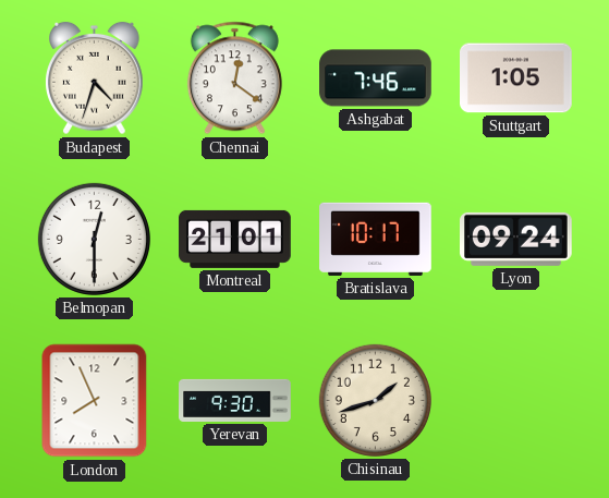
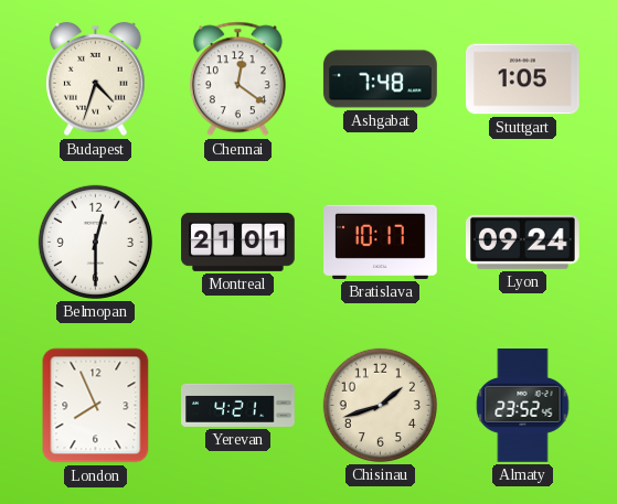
Ashgabat: 7:46 -> 7:48 (381, 79)
Yerevan: 9:30 -> 4:21 (238, 405)
Almaty: none -> 23:52 (523, 406)
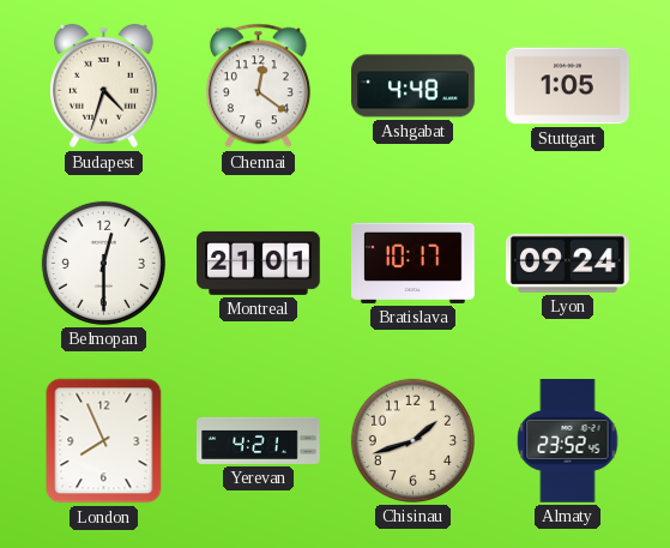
Ashgabat: 7:48 -> 4:48 (414, 86)
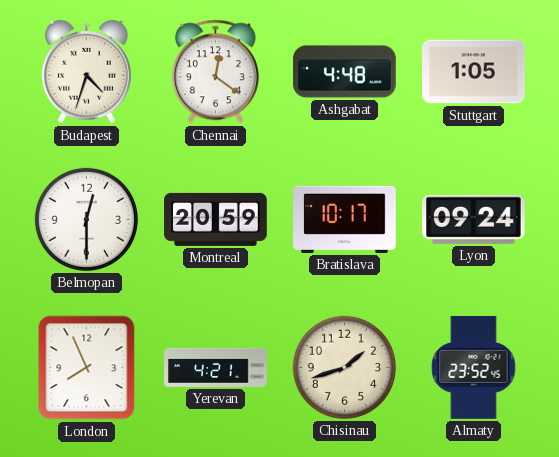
Montreal: 21:01 -> 20:59 (216, 219)
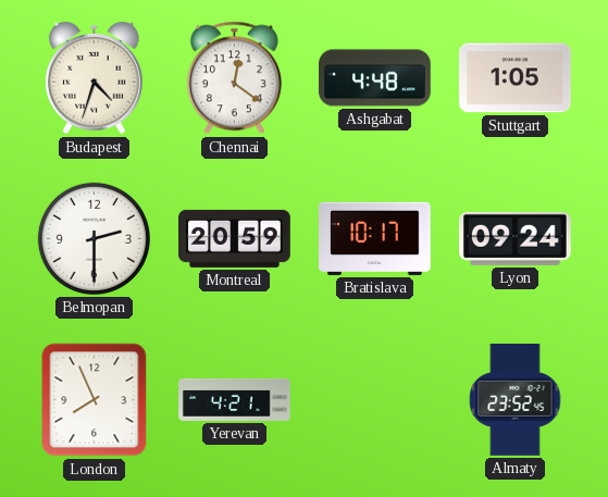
Belmopan: 12:30 -> 2:30 (94, 238)
Chisinau: 1:42 -> none (344, 367)
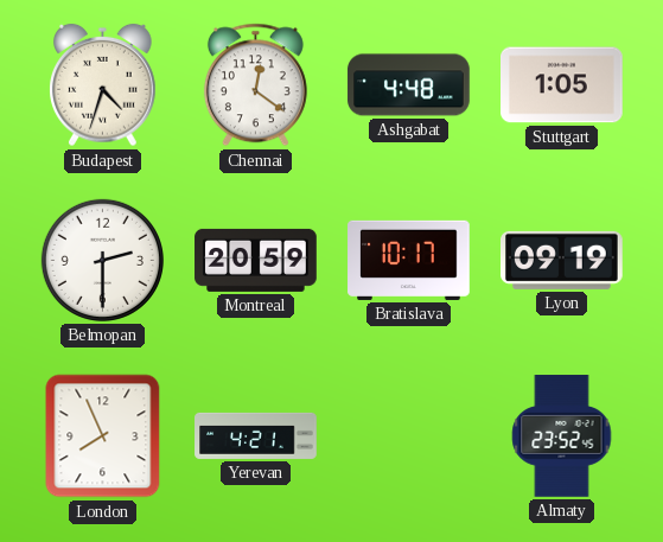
Lyon: 09:24 -> 09:19 (562, 260)
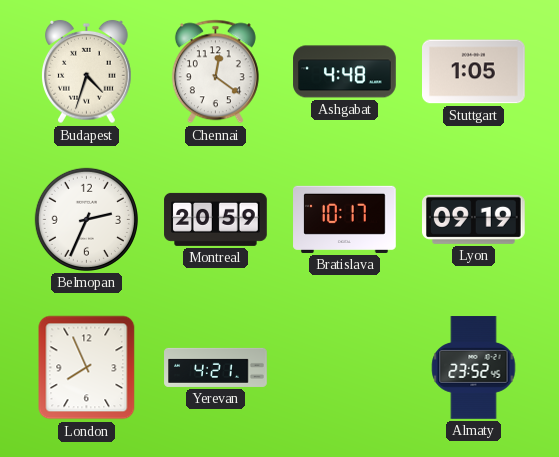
Belmopan: 2:30 -> 2:34 (86, 219)
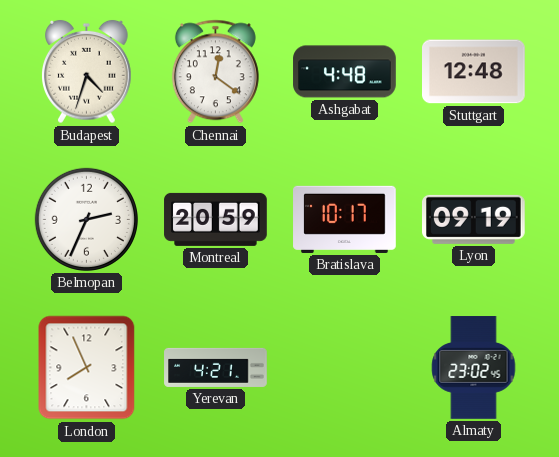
Stuttgart: 1:05 -> 12:48 (474, 72)
Almaty: 23:52 -> 23:02 (474, 368)
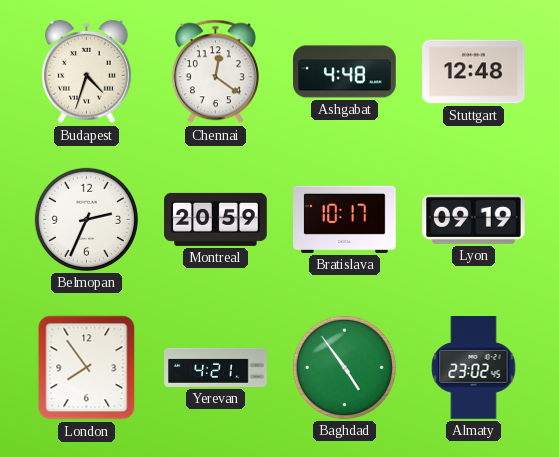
London: 7:56 -> 7:54 (87, 368)
Baghdad: none -> 4:54 (344, 367)
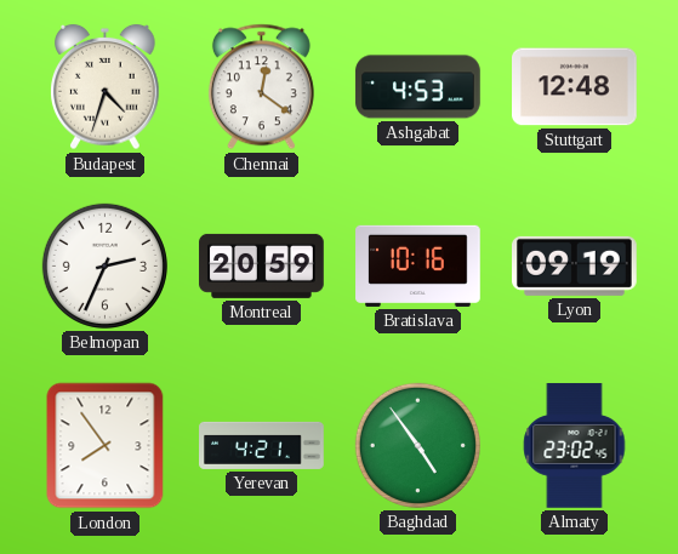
Ashgabat: 4:48 -> 4:53 (418, 87)
Bratislava: 10:17 -> 10:16 (418, 265)
